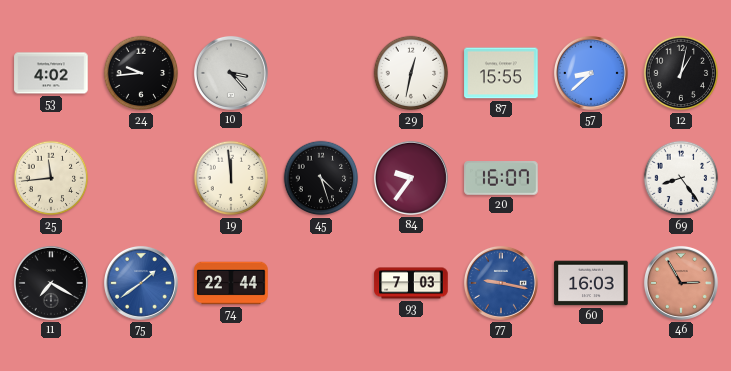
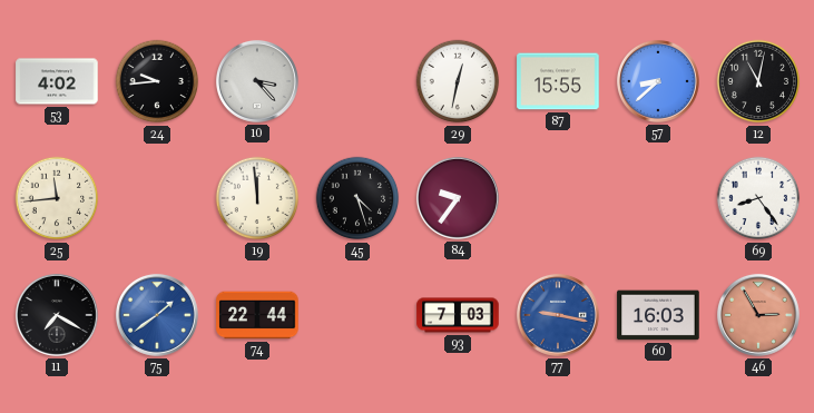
12: 1:02 -> 11:02 (758, 81)
20: 16:07 -> none (501, 178)
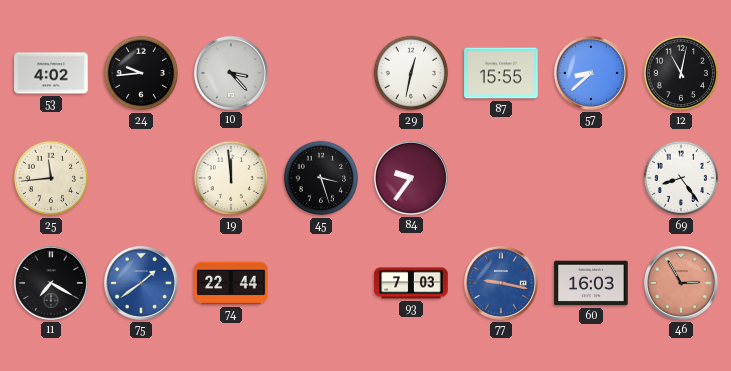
45: 4:27 -> 3:27 (321, 178)
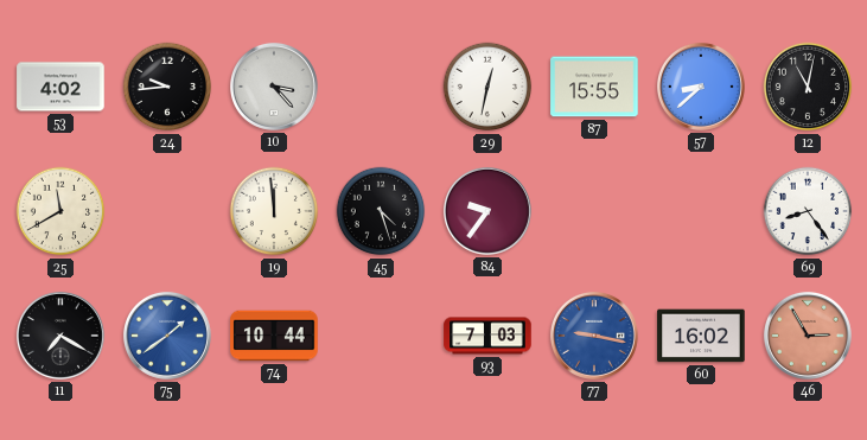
25: 11:44 -> 11:40 (60, 211)
45: 3:27 -> 4:27 (381, 211)
74: 22:44 -> 10:44 (274, 336)
60: 16:03 -> 16:02 (701, 336)
